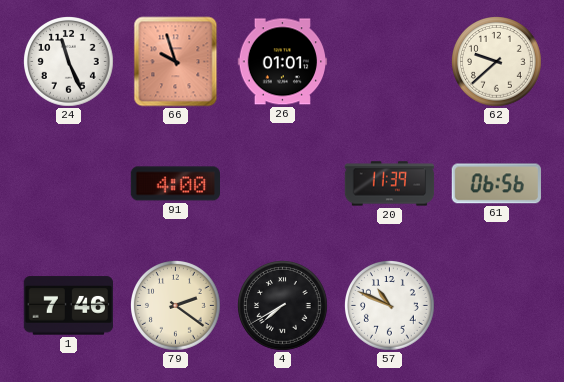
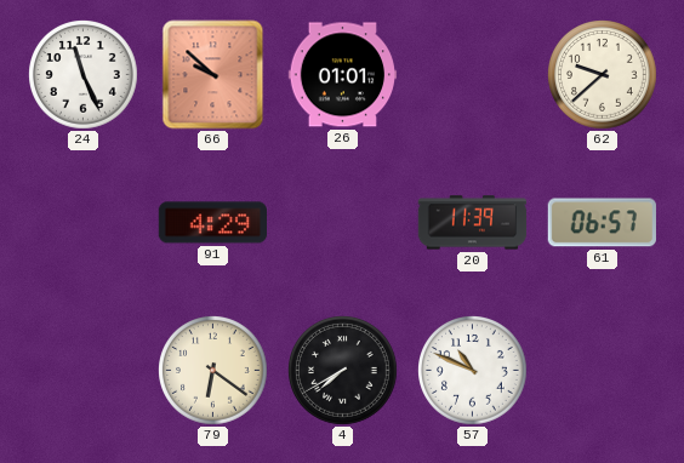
66: 9:57 -> 9:52 (213, 75)
91: 4:00 -> 4:29 (212, 223)
61: 06:56 -> 06:57 (602, 223)
1: 7:46 -> none (68, 306)
79: 2:21 -> 6:21 (213, 371)
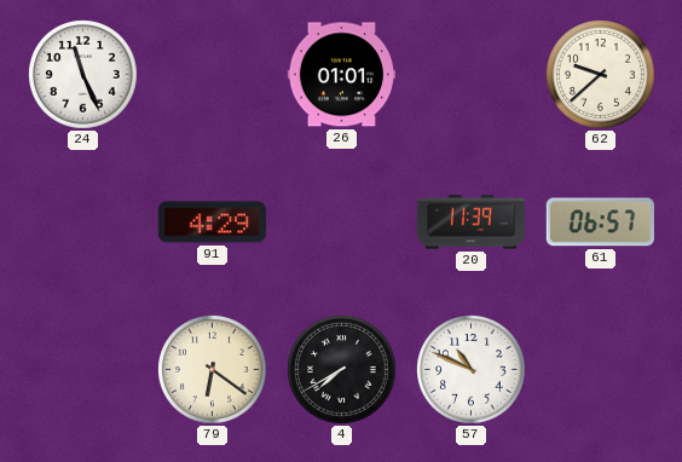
66: 9:52 -> none (213, 75)
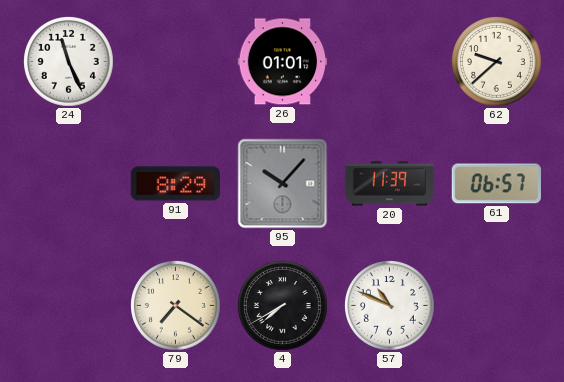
91: 4:29 -> 8:29 (175, 184)
95: none -> 10:07 (283, 184)
79: 6:21 -> 7:21 (176, 306)
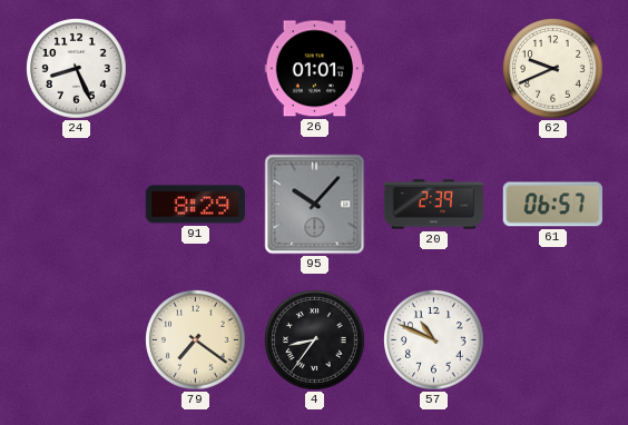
24: 11:26 -> 8:26 (77, 69)
62: 9:38 -> 9:41 (553, 69)
20: 11:39 -> 2:39 (434, 205)
4: 7:40 -> 8:36 (315, 340)
